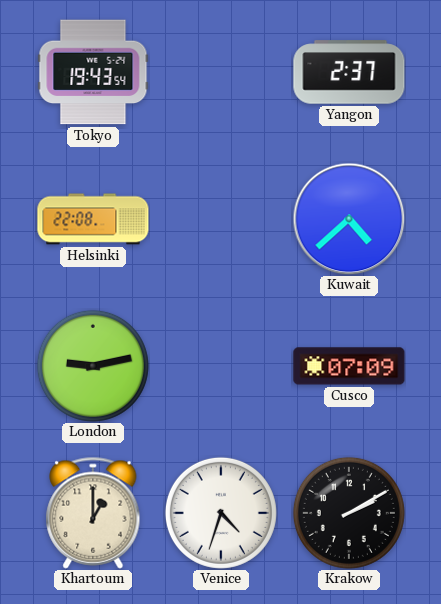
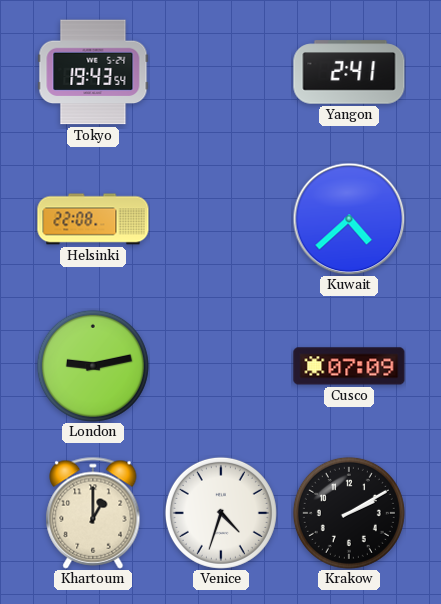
Yangon: 2:37 -> 2:41 (349, 72)
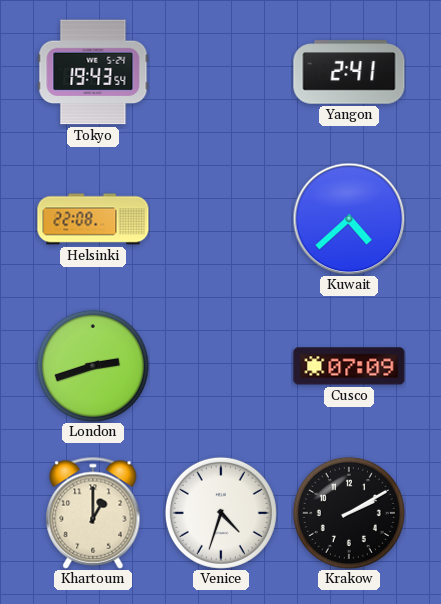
London: 9:13 -> 2:42 (93, 366)
